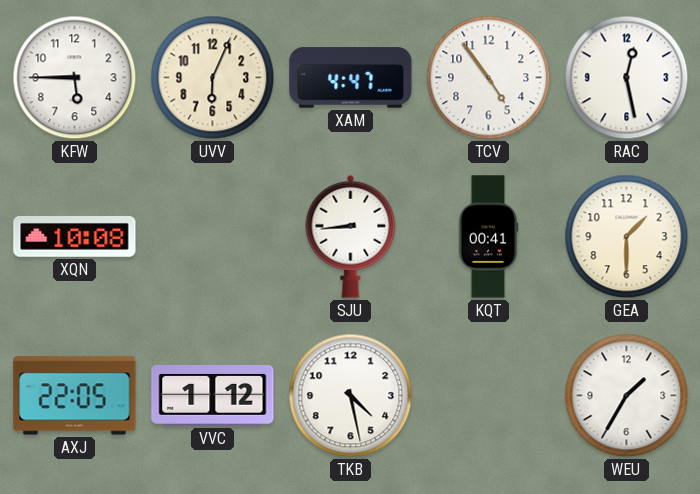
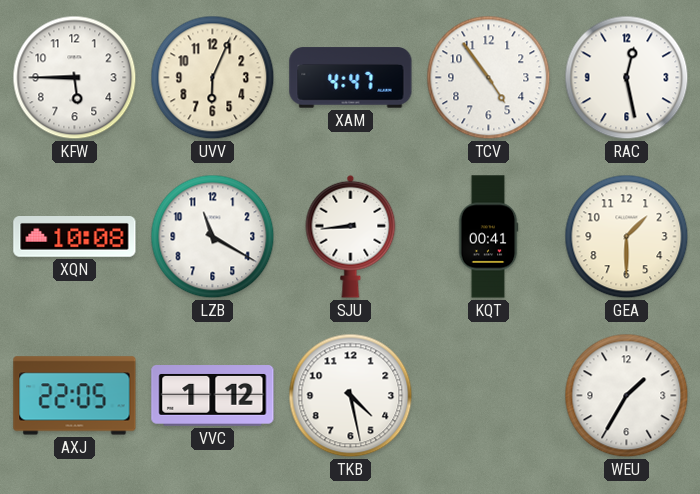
LZB: none -> 11:20 (213, 237)
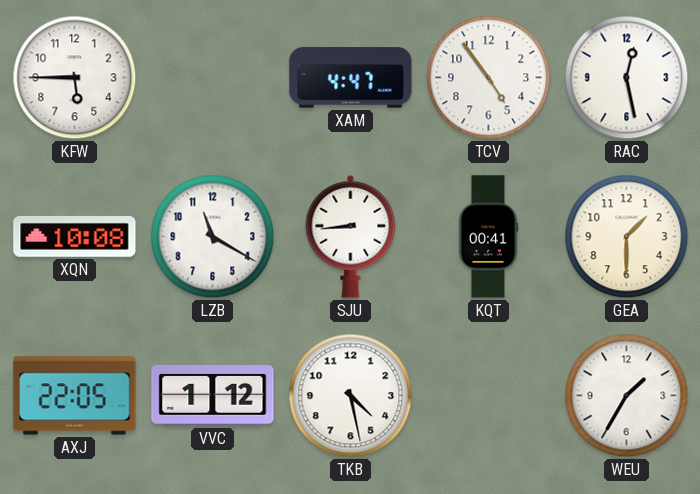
UVV: 6:04 -> none (213, 78)
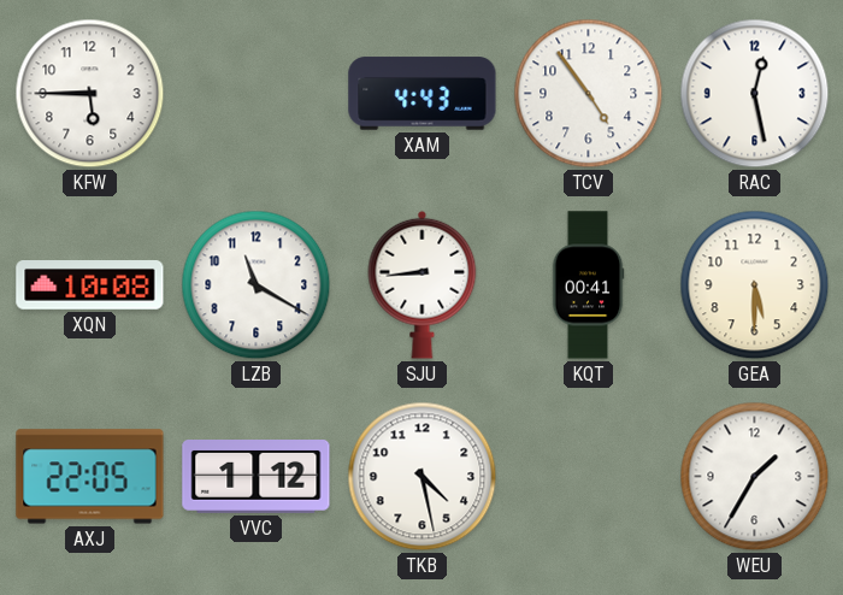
XAM: 4:47 -> 4:43 (423, 94)
GEA: 1:30 -> 5:30 (755, 285)
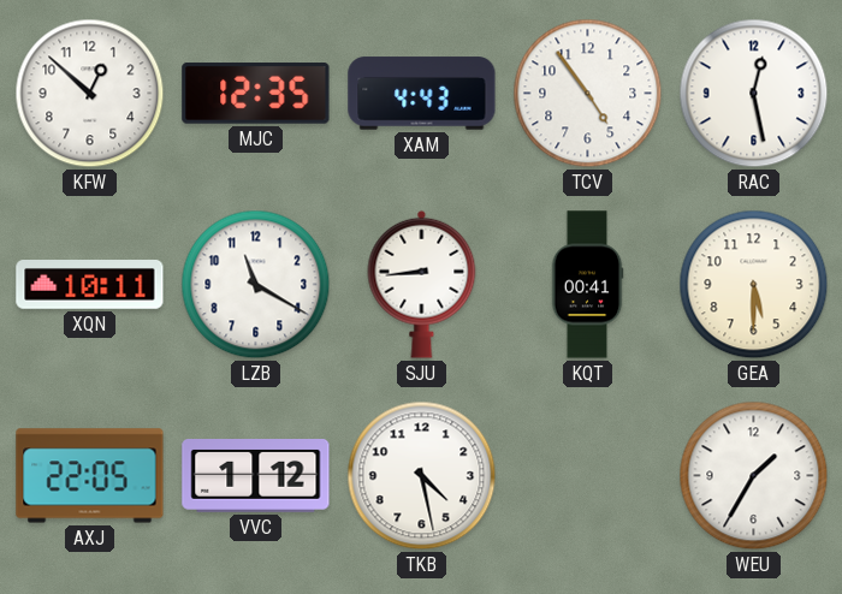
KFW: 5:45 -> 12:52 (90, 94)
MJC: none -> 12:35 (256, 94)
XQN: 10:08 -> 10:11 (90, 285)
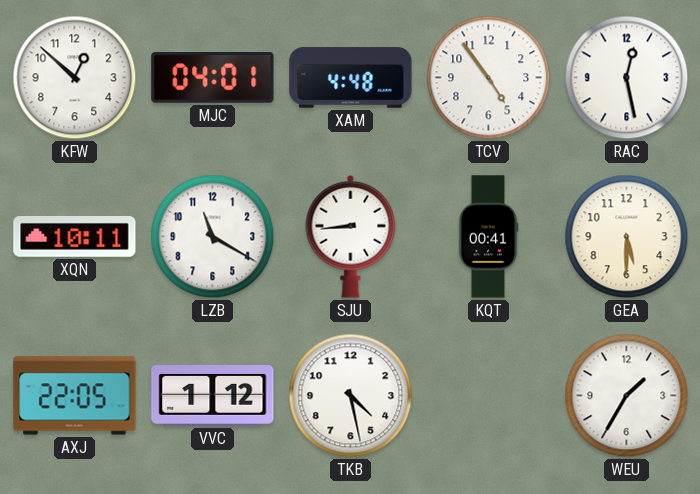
MJC: 12:35 -> 04:01 (213, 78)
XAM: 4:43 -> 4:48 (351, 78)
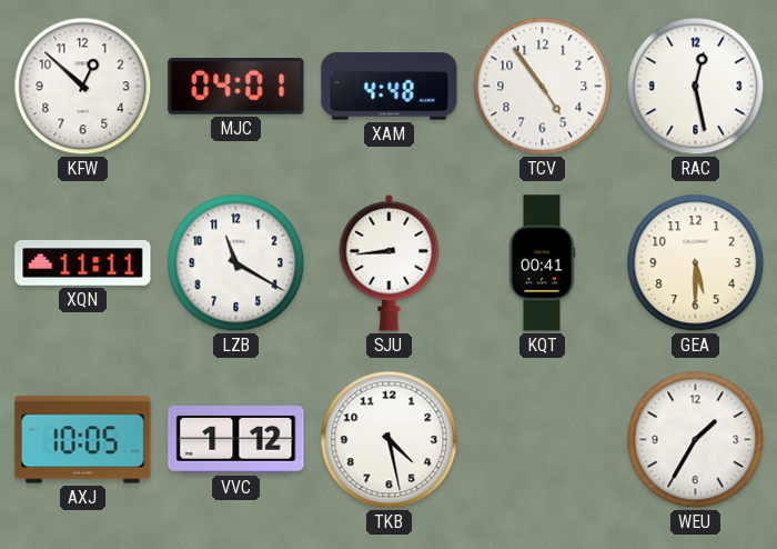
XQN: 10:11 -> 11:11 (83, 263)
AXJ: 22:05 -> 10:05 (83, 440)
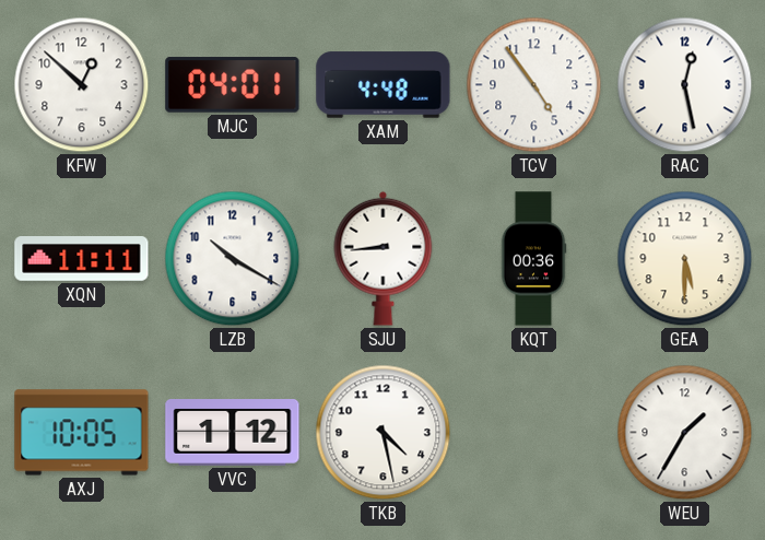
LZB: 11:20 -> 10:20 (233, 259)
KQT: 00:41 -> 00:36 (533, 259)
